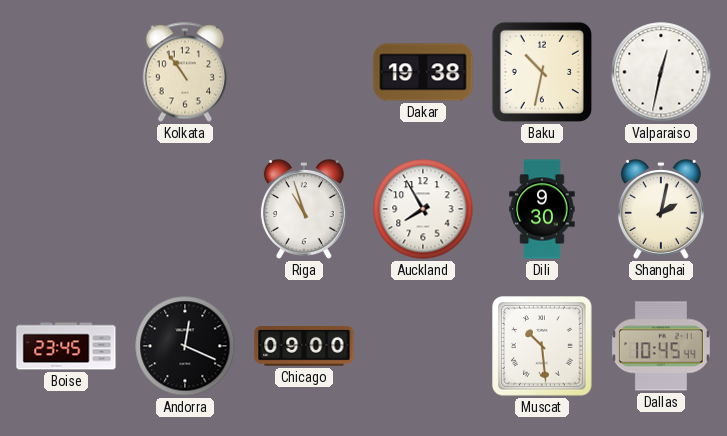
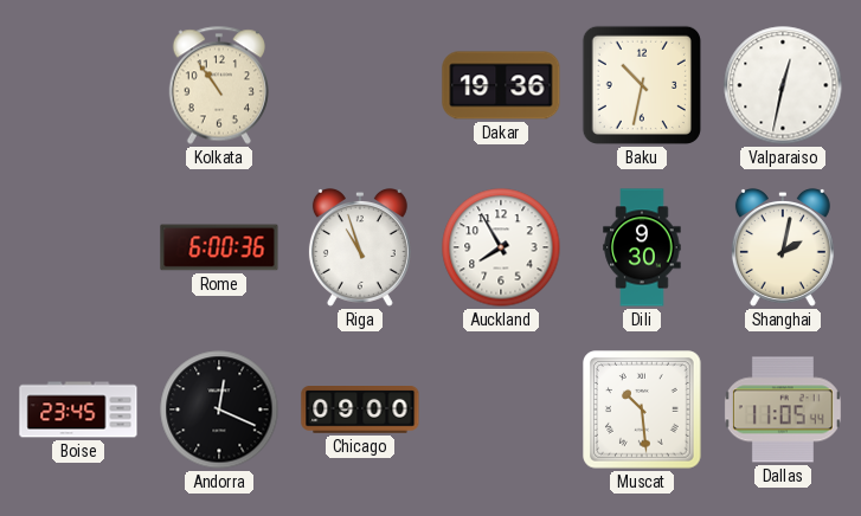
Dakar: 19:38 -> 19:36 (501, 85)
Rome: none -> 6:00 (219, 247)
Dallas: 10:45 -> 11:05 (783, 409)
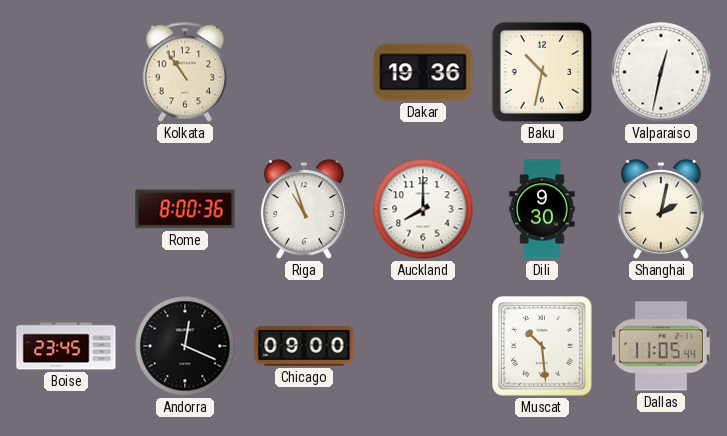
Rome: 6:00 -> 8:00 (185, 209)
Auckland: 7:55 -> 8:00 (423, 209)
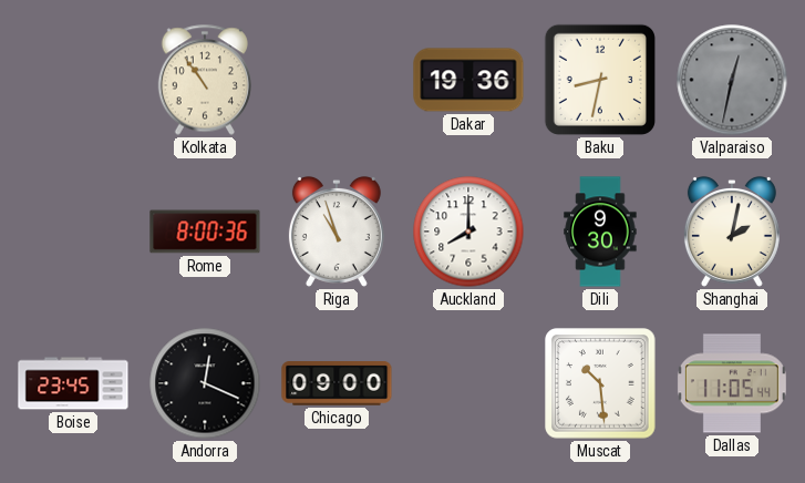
Baku: 10:32 -> 8:32 (600, 80)
Valparaiso dial: white -> grey (732, 80)
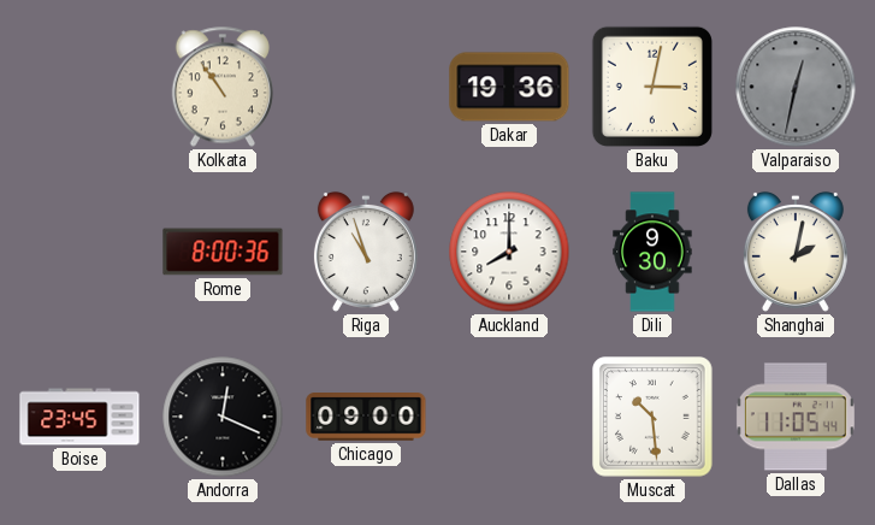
Baku: 8:32 -> 3:02 (652, 87)
